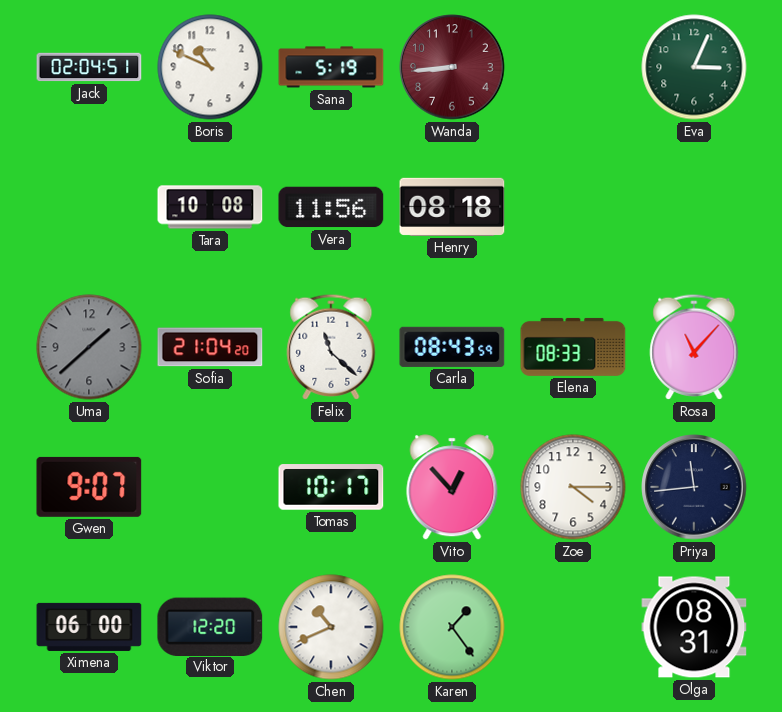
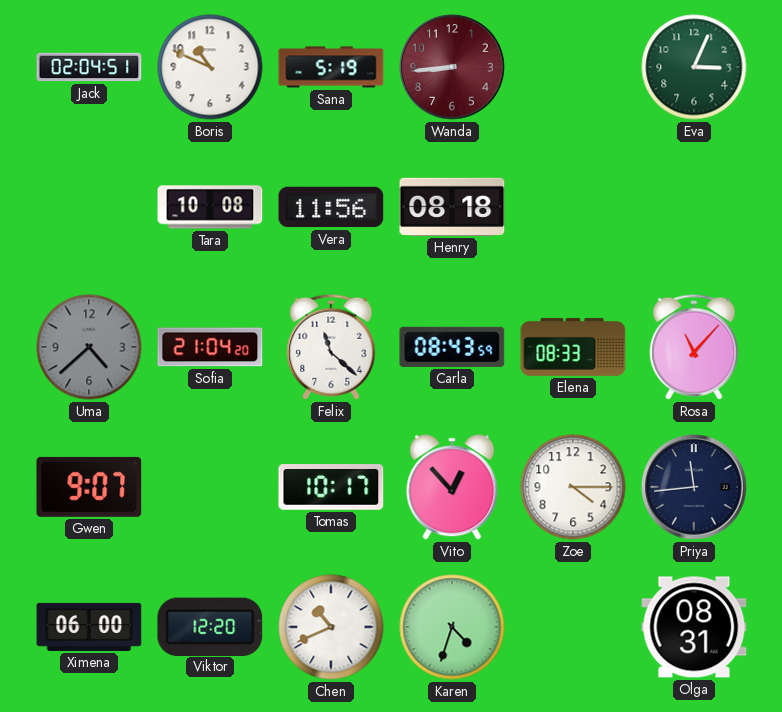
Uma: 1:38 -> 4:38 (89, 347)
Karen: 1:24 -> 4:33 (452, 627)
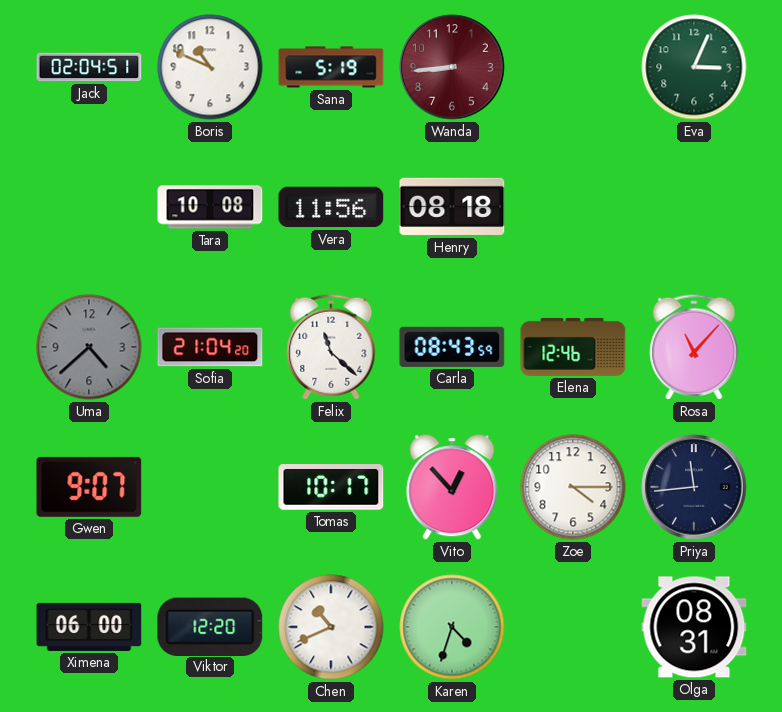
Elena: 08:33 -> 12:46 (573, 347)
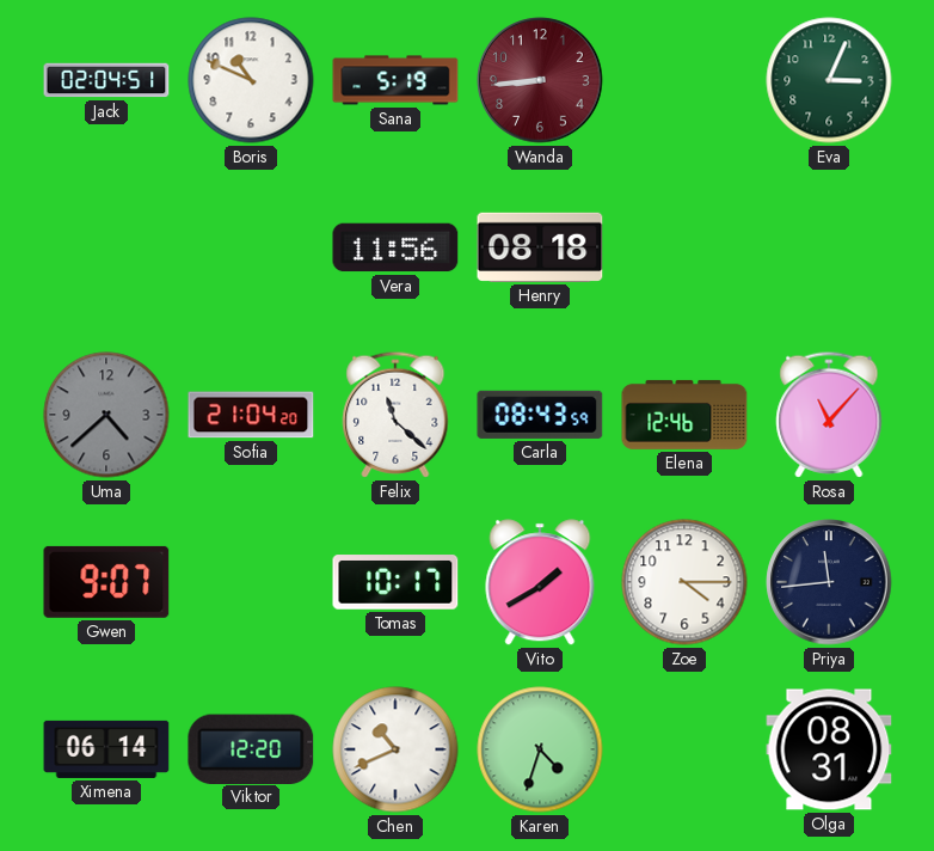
Tara: 10:08 -> none (210, 207)
Vito: 12:53 -> 1:40 (540, 582)
Ximena: 06:00 -> 06:14 (106, 749)
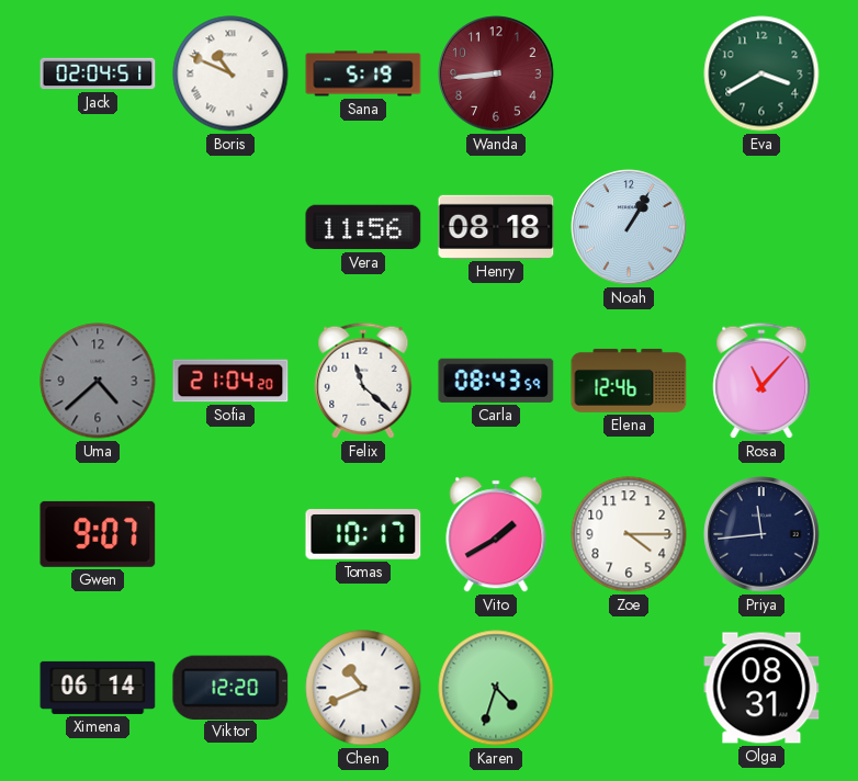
Boris numerals: Arabic -> Roman (230, 73)
Eva: 3:04 -> 3:40 (761, 73)
Noah: none -> 1:05 (629, 227)
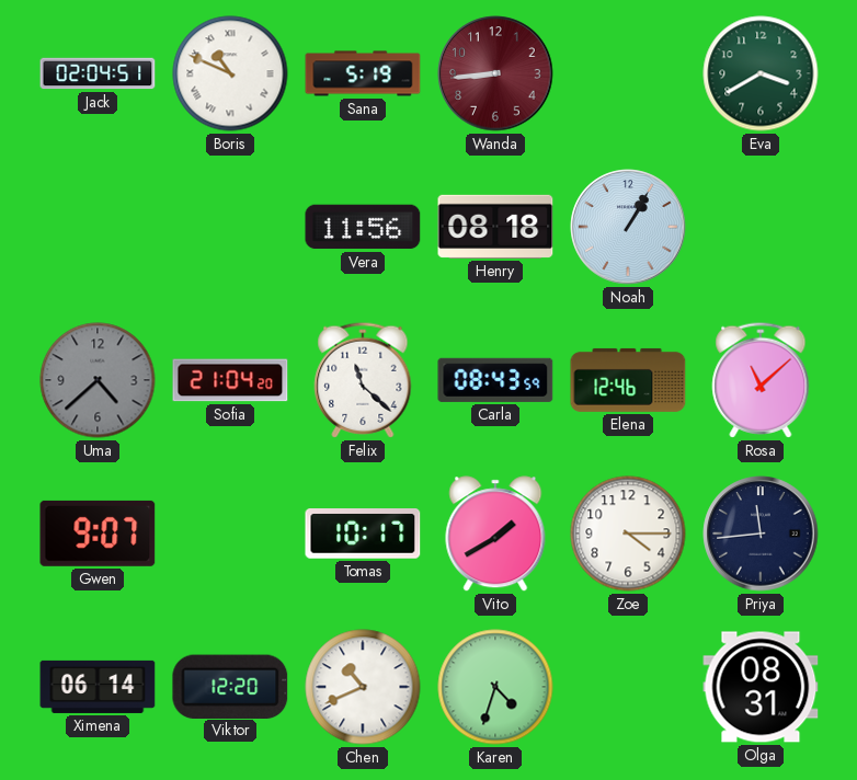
Rosa: 11:07 -> 11:08 (761, 380)
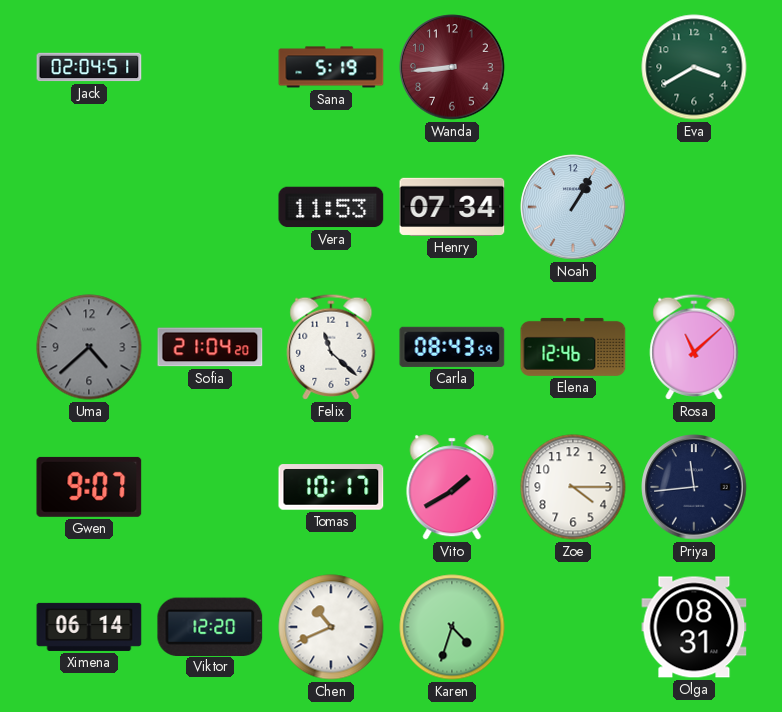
Boris: 10:49 -> none (230, 73)
Vera: 11:56 -> 11:53 (331, 207)
Henry: 08:18 -> 07:34 (452, 207)
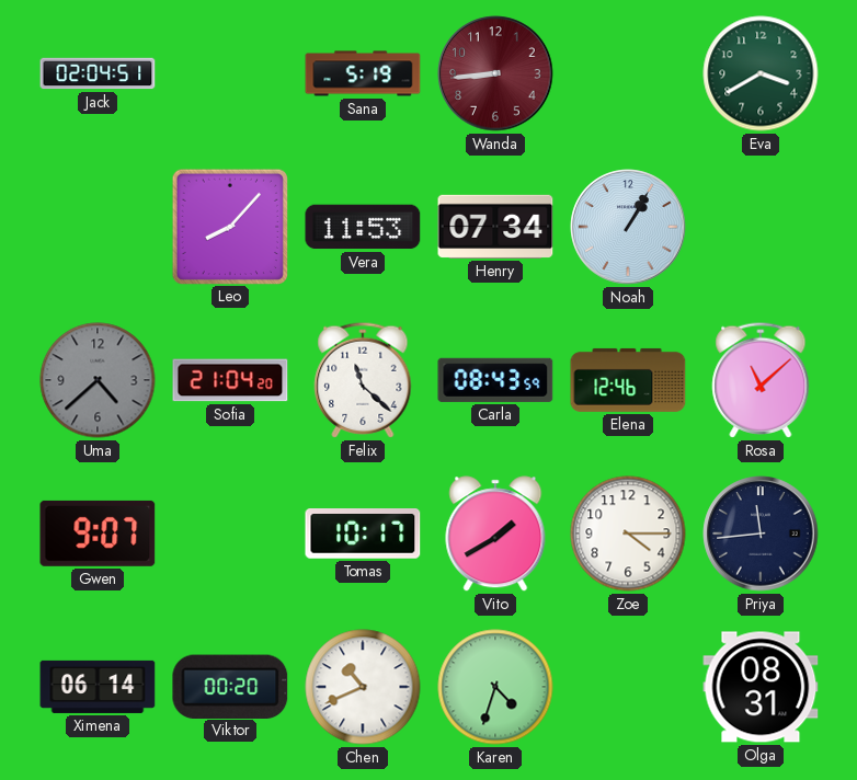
Leo: none -> 8:07 (229, 226)
Viktor: 12:20 -> 00:20 (230, 686)
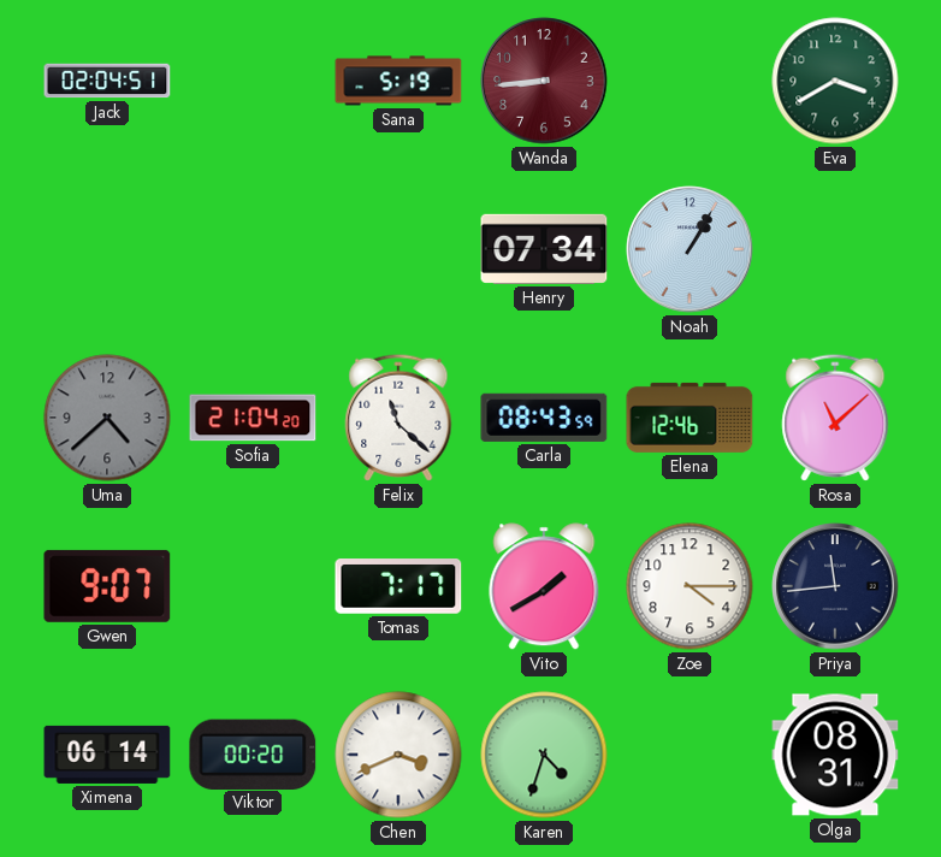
Leo: 8:07 -> none (229, 226)
Vera: 11:53 -> none (363, 227)
Tomas: 10:17 -> 7:17 (398, 586)
Chen: 10:41 -> 3:41 (398, 755)
